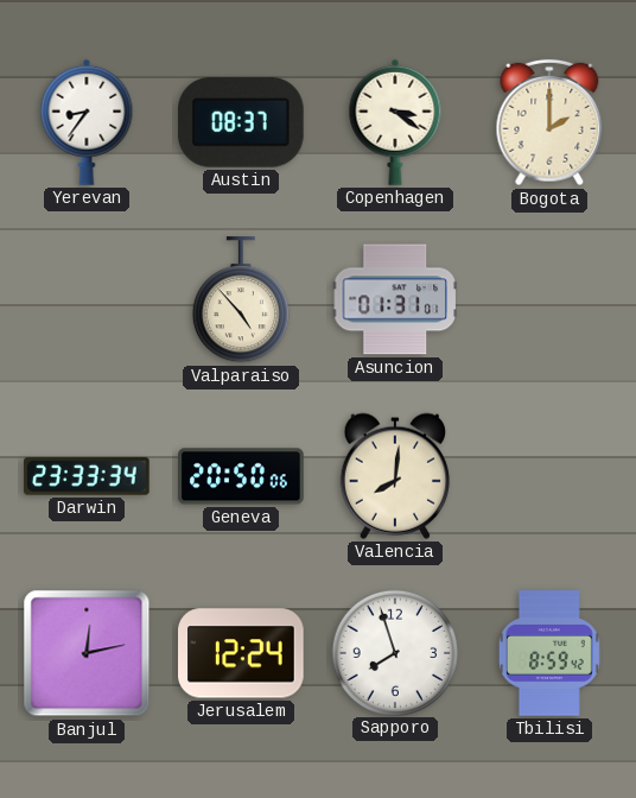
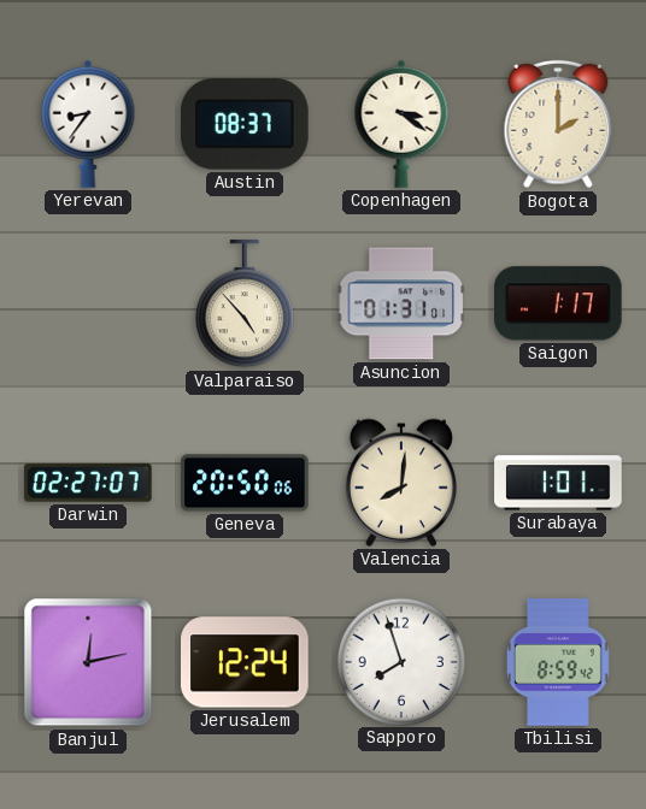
Saigon: none -> 1:17 (559, 303)
Darwin: 23:33 -> 02:27 (88, 483)
Surabaya: none -> 1:01 (558, 483)
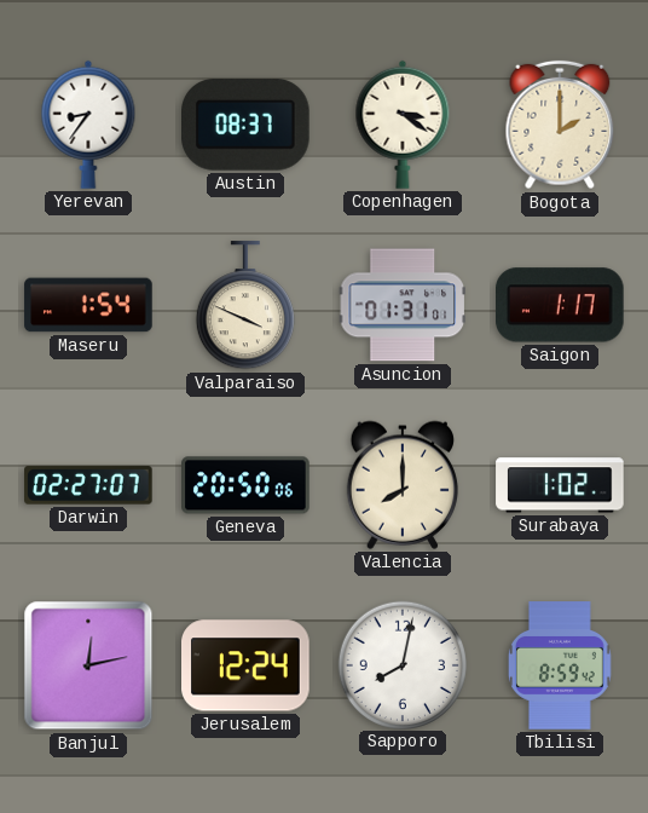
Maseru: none -> 1:54 (88, 305)
Valparaiso: 4:53 -> 3:49 (245, 306)
Valencia: 8:01 -> 8:00 (401, 485)
Surabaya: 1:01 -> 1:02 (560, 485)
Sapporo: 7:57 -> 8:02 (401, 664)
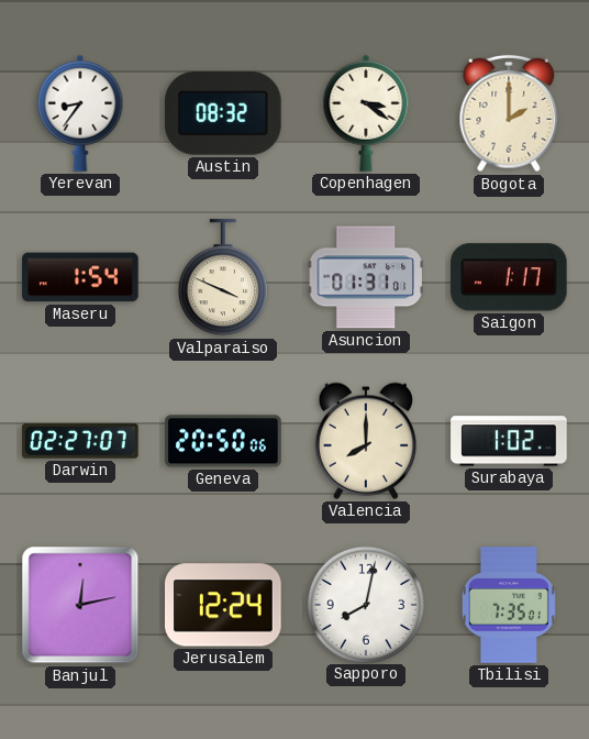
Austin: 08:37 -> 08:32 (224, 114)
Tbilisi: 8:59 -> 7:35 (509, 605)
